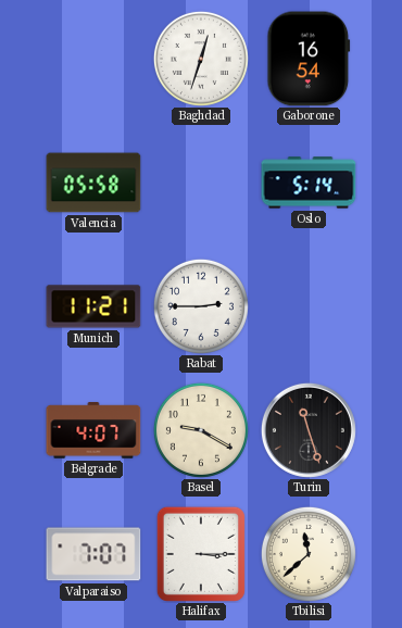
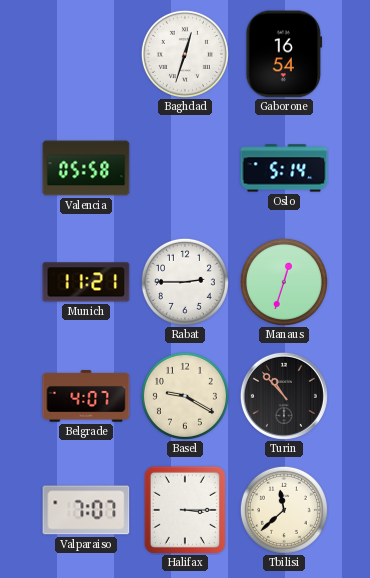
Manaus: none -> 12:33 (284, 282)
Turin: 11:27 -> 10:53 (284, 396)
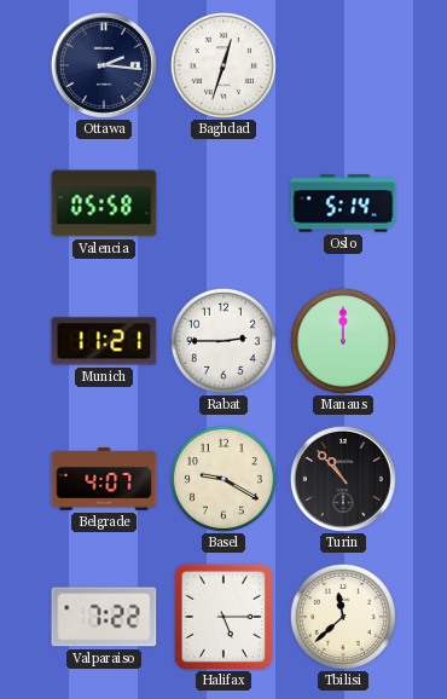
Ottawa: none -> 2:16 (104, 65)
Gaborone: 16:54 -> none (284, 54)
Manaus: 12:33 -> 12:00 (343, 341)
Valparaiso: 7:07 -> 7:22 (104, 617)
Halifax: 3:15 -> 5:15 (224, 617)
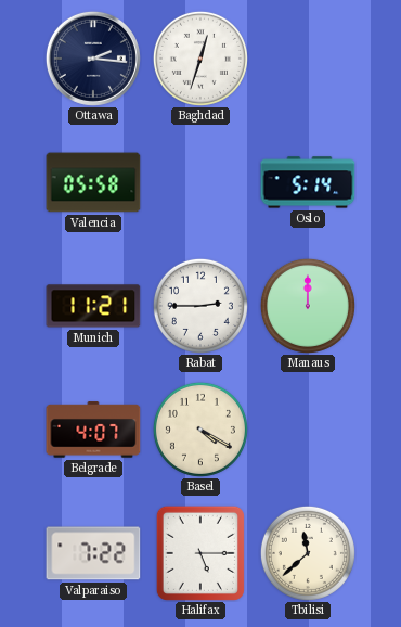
Basel: 9:20 -> 4:20 (200, 430)
Turin: 10:53 -> none (343, 479)
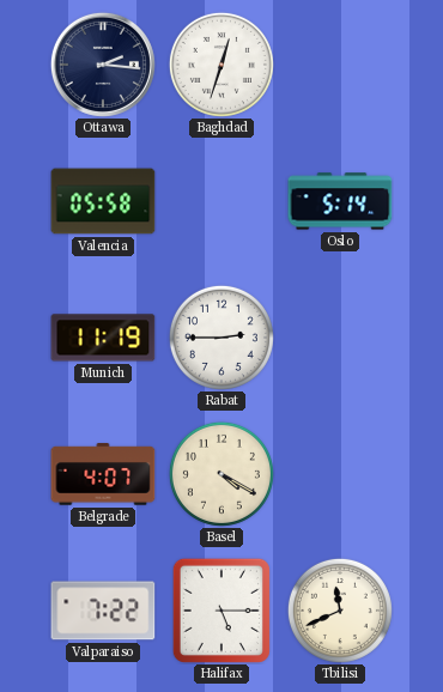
Munich: 11:21 -> 11:19 (103, 338)
Manaus: 12:00 -> none (308, 306)
Tbilisi: 11:38 -> 11:41 (340, 611)
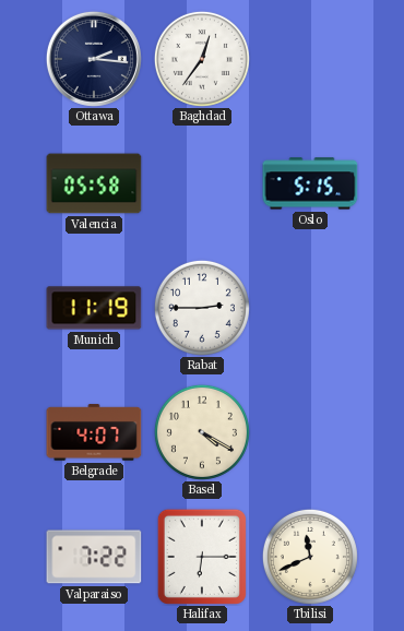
Baghdad: 12:33 -> 12:36 (202, 59)
Oslo: 5:14 -> 5:15 (310, 183)
Halifax: 5:15 -> 6:15 (202, 557)
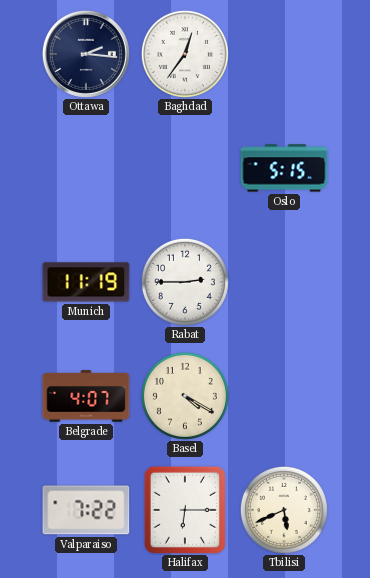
Valencia: 05:58 -> none (94, 183)
Tbilisi: 11:41 -> 5:41 (284, 510)
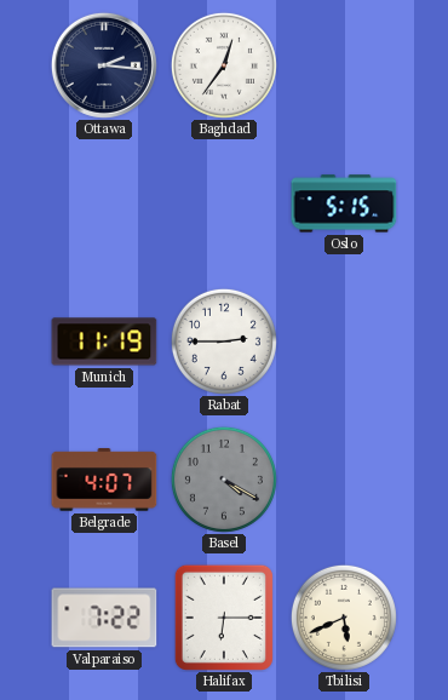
Basel dial: cream -> grey (224, 480)
